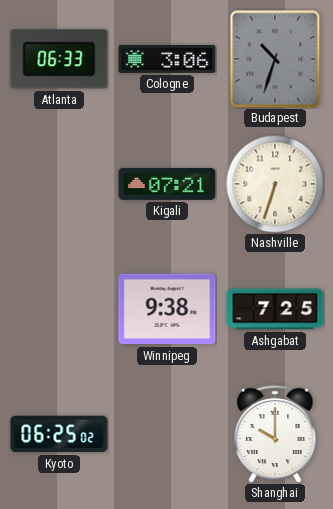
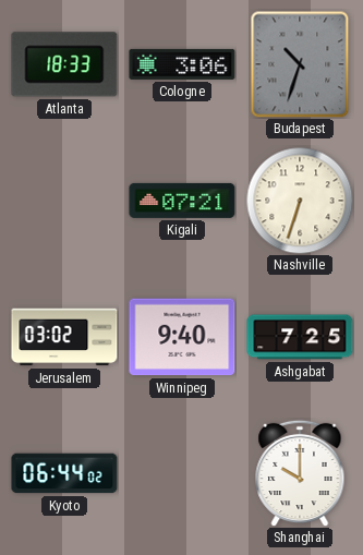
Atlanta: 06:33 -> 18:33 (64, 64)
Jerusalem: none -> 03:02 (64, 337)
Winnipeg: 9:38 -> 9:40 (182, 337)
Kyoto: 06:25 -> 06:44 (64, 473)
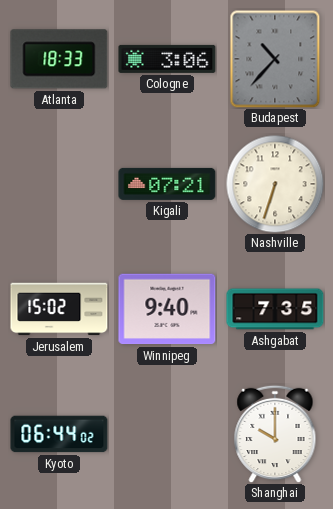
Budapest: 10:33 -> 10:37 (275, 59)
Jerusalem: 03:02 -> 15:02 (59, 309)
Ashgabat: 7:25 -> 7:35 (275, 309)
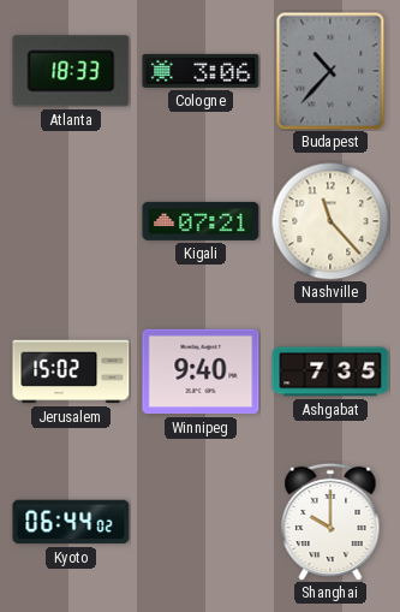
Nashville: 6:33 -> 11:23 (330, 221)
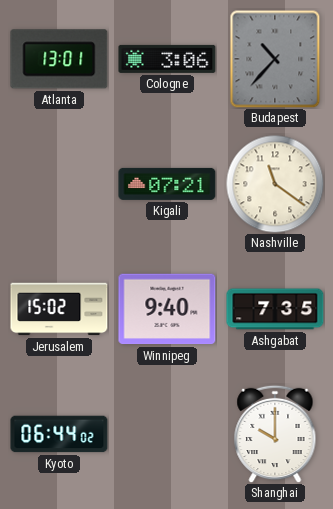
Atlanta: 18:33 -> 13:01 (59, 59)
Nashville: 11:23 -> 11:21 (275, 184)
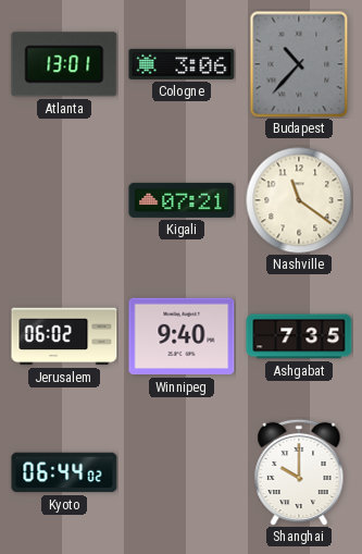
Jerusalem: 15:02 -> 06:02 (64, 336)
